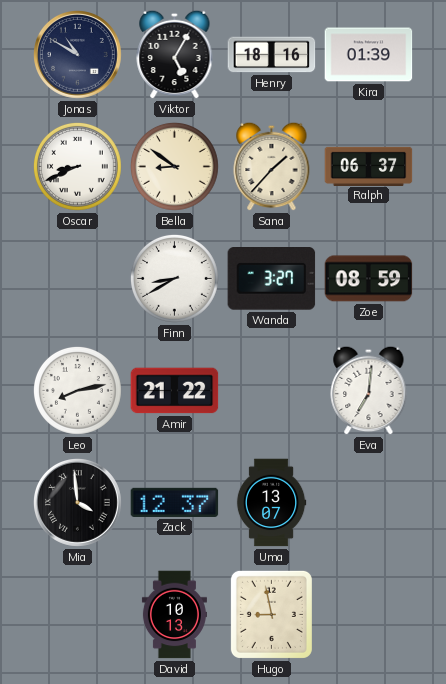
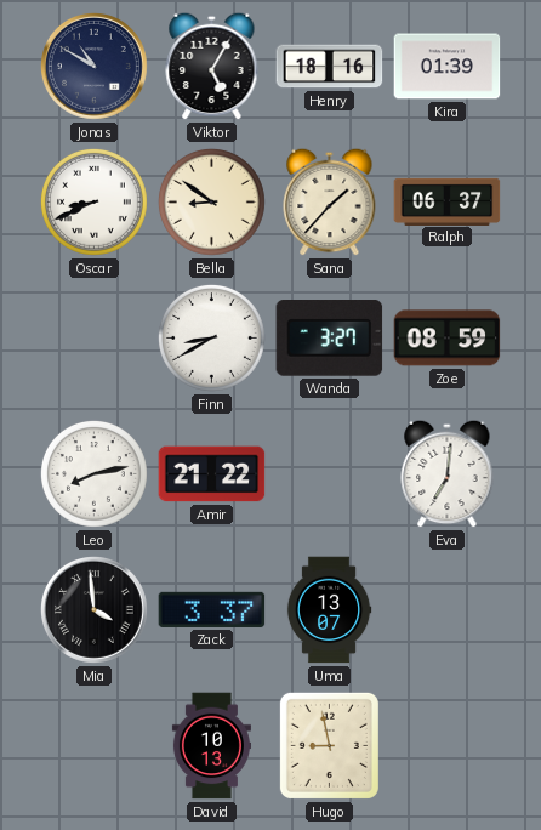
Zack: 12:37 -> 3:37 (212, 609)
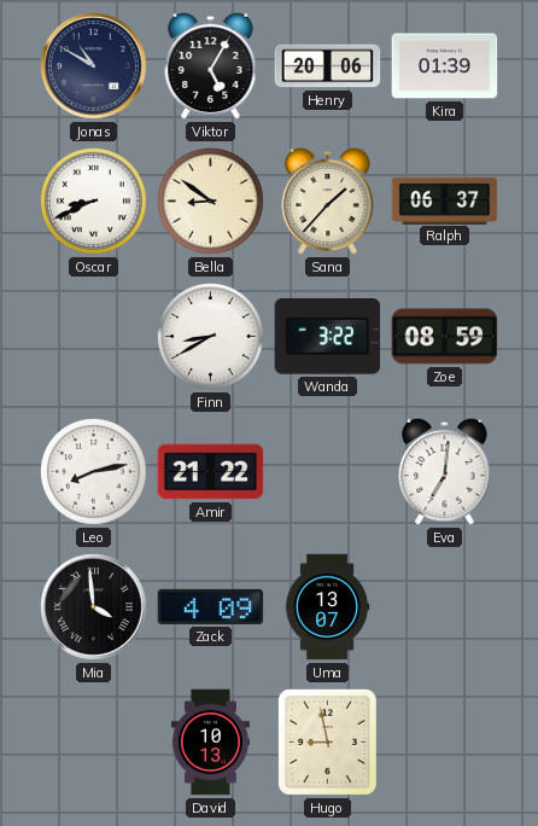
Henry: 18:16 -> 20:06 (328, 66)
Wanda: 3:27 -> 3:22 (328, 337)
Zack: 3:37 -> 4:09 (211, 606)
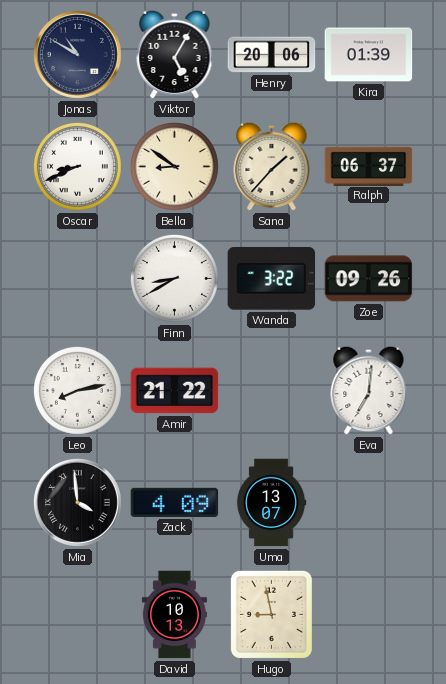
Zoe: 08:59 -> 09:26 (369, 279)
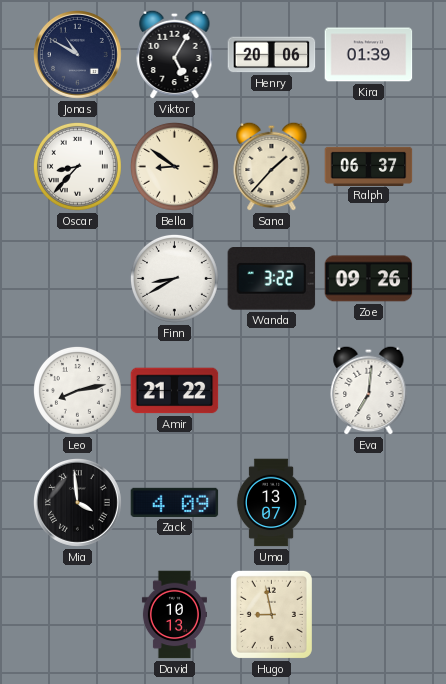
Oscar: 8:41 -> 8:37 (77, 166)
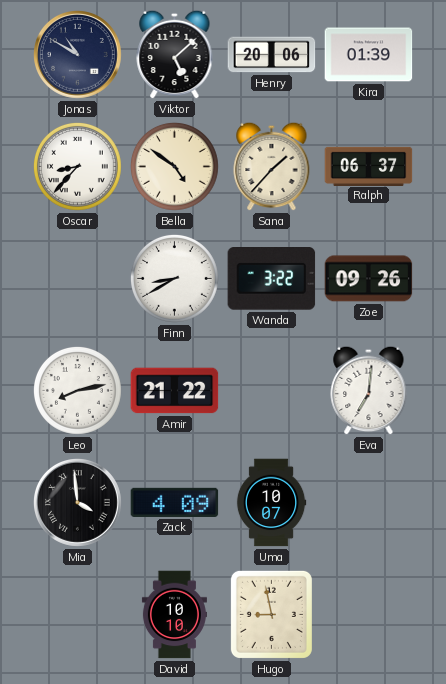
Viktor: 5:05 -> 5:08 (175, 54)
Bella: 8:51 -> 4:51 (174, 166)
Uma: 13:07 -> 10:07 (271, 503)
David: 10:13 -> 10:10 (174, 615)
